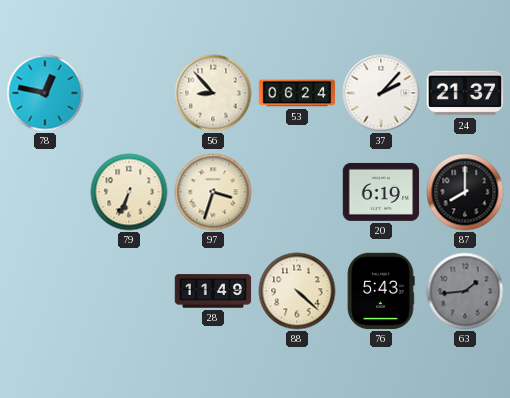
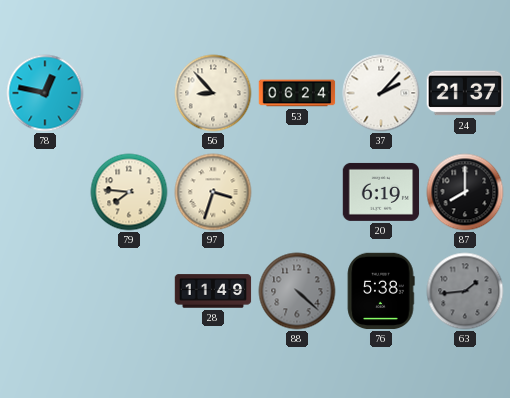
79: 6:34 -> 7:46 (129, 192)
88 dial: cream -> grey (297, 291)
76: 5:43 -> 5:38 (381, 291)
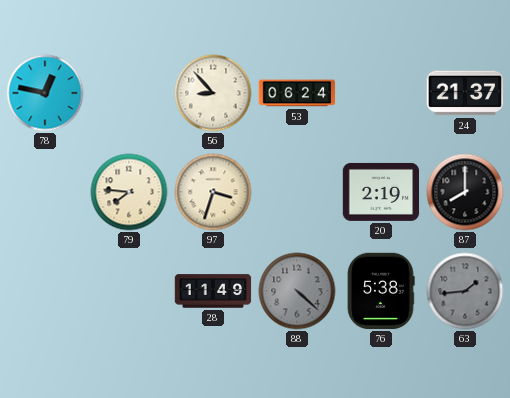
37: 2:07 -> none (381, 93)
20: 6:19 -> 2:19 (381, 192)
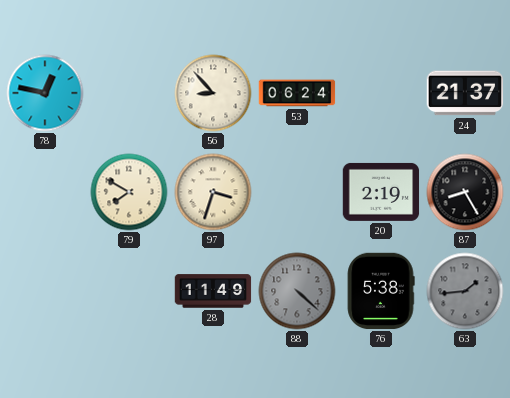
79: 7:46 -> 7:50 (129, 192)
87: 8:00 -> 8:25 (465, 192)
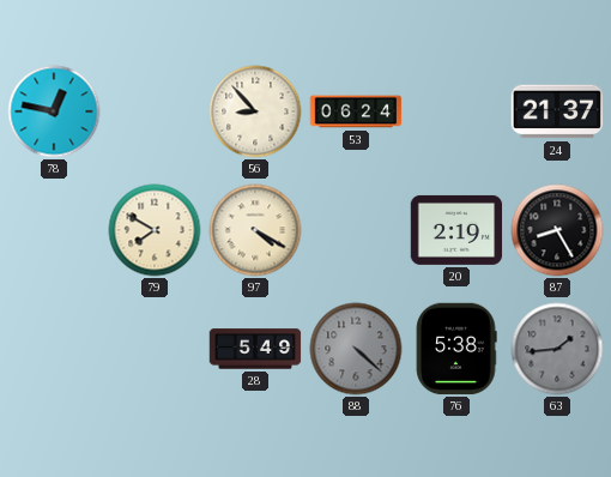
97: 3:33 -> 4:20 (255, 230)
28: 11:49 -> 5:49 (255, 349)
